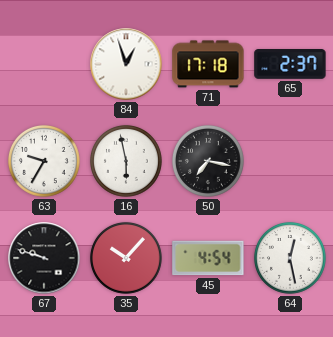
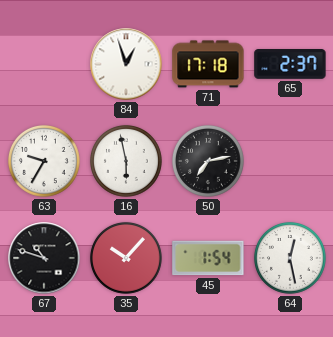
50: 7:17 -> 7:13 (208, 161)
67: 9:48 -> 10:48 (44, 258)
45: 4:54 -> 1:54 (208, 258)
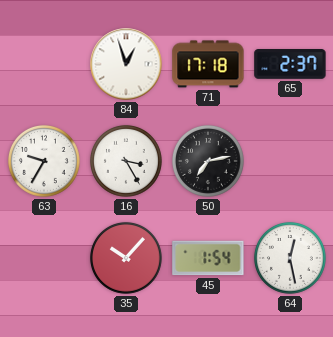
16: 5:58 -> 3:25 (126, 161)
67: 10:48 -> none (44, 258)
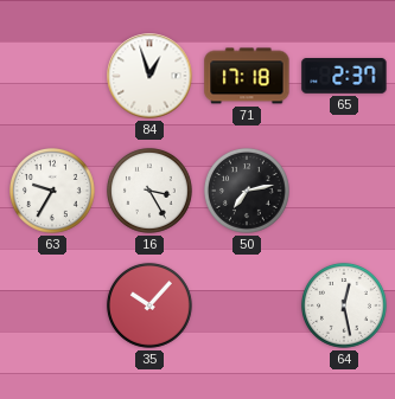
45: 1:54 -> none (208, 258)
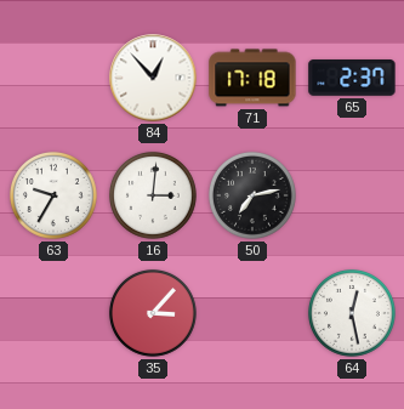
84: 12:57 -> 12:53 (153, 78)
16: 3:25 -> 3:01 (153, 195)
35: 10:07 -> 3:07 (153, 313)
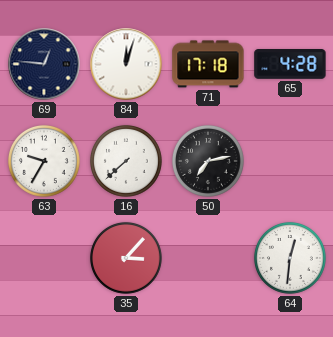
69: none -> 12:46 (44, 64)
84: 12:53 -> 12:03 (126, 64)
65: 2:37 -> 4:28 (290, 65)
16: 3:01 -> 7:38 (126, 161)
64: 12:28 -> 12:31 (290, 258)
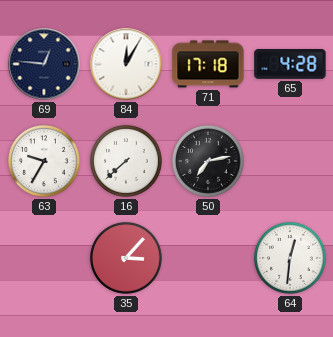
84: 12:03 -> 12:05 (126, 64)
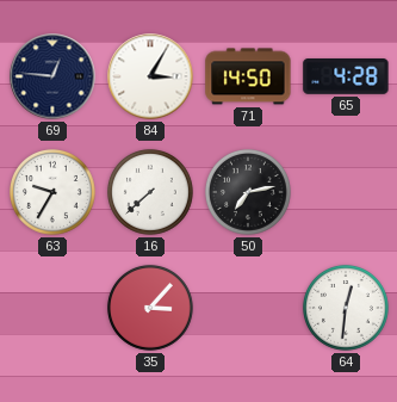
84: 12:05 -> 3:05 (150, 76)
71: 17:18 -> 14:50 (248, 76)
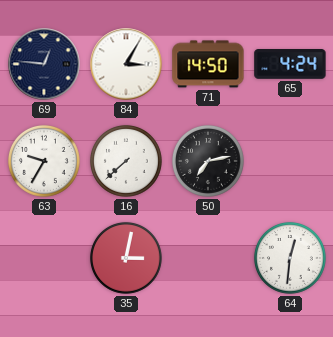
65: 4:28 -> 4:24 (290, 65)
35: 3:07 -> 3:02 (126, 258)
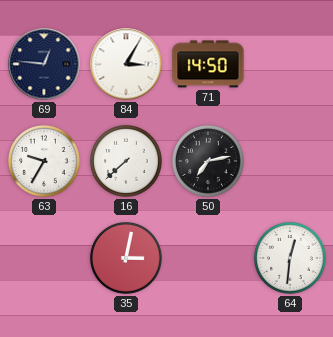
65: 4:24 -> none (290, 65)
